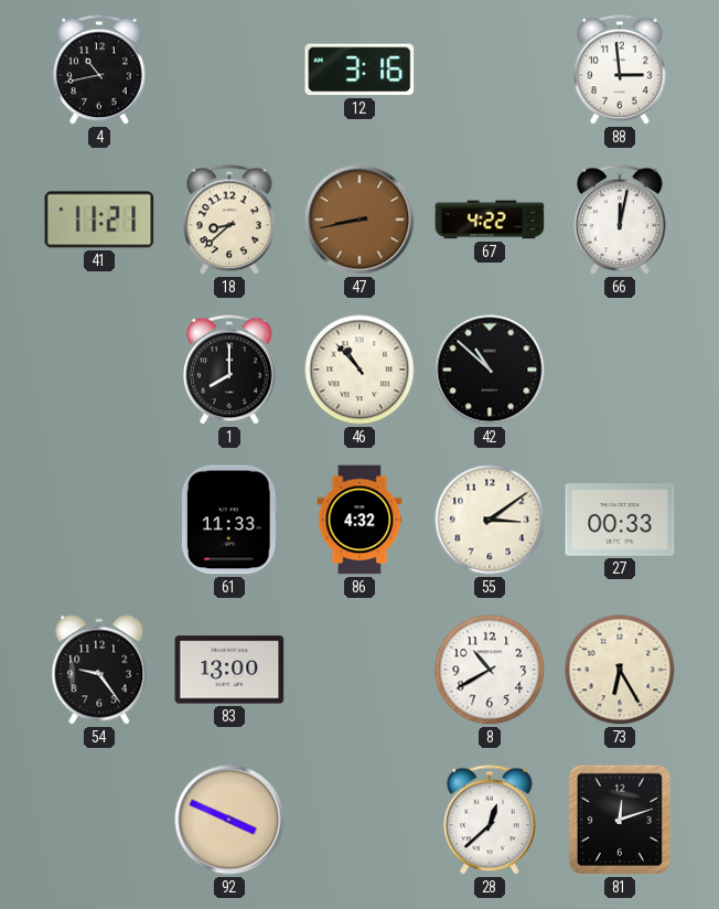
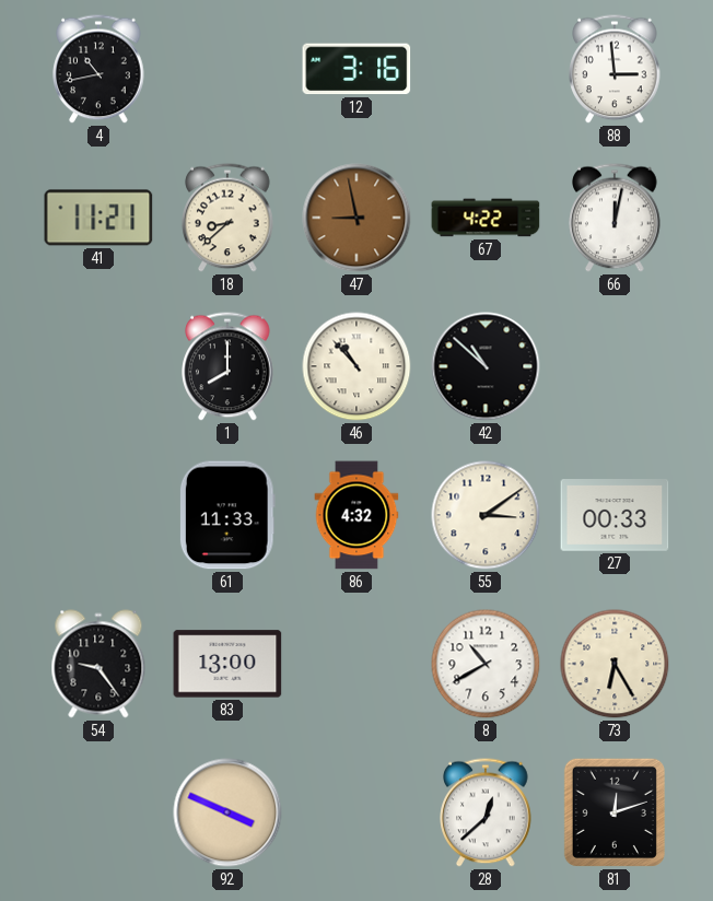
47: 8:43 -> 8:58 (356, 218)
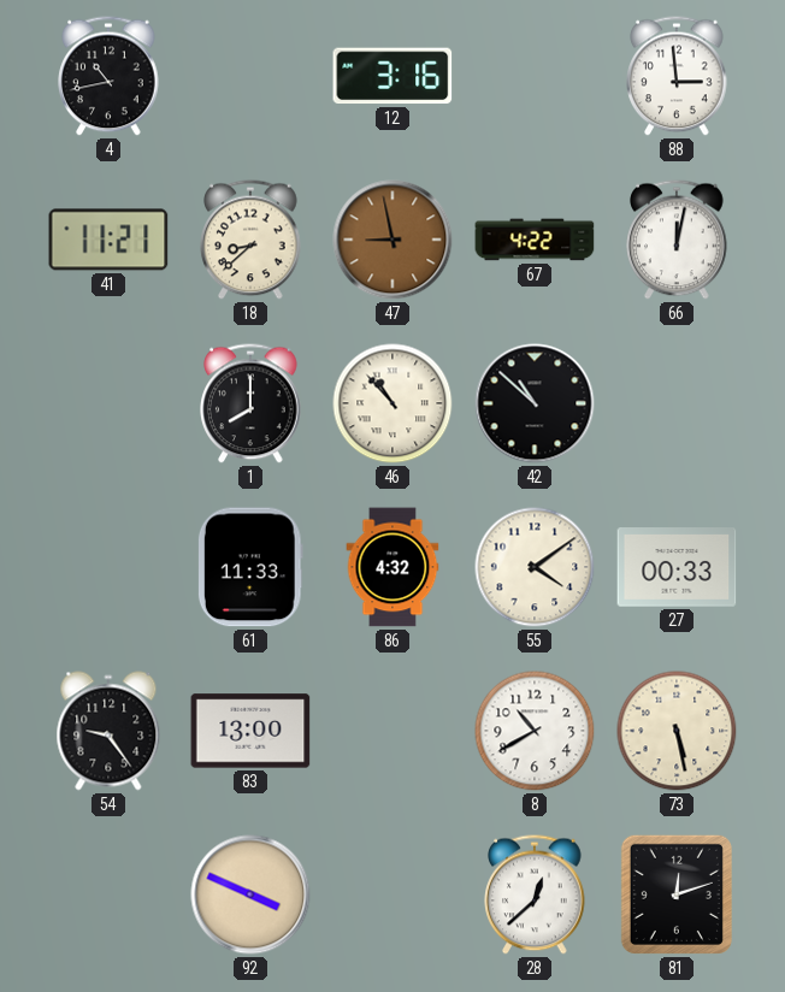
55: 3:09 -> 4:09 (535, 567)
73: 6:25 -> 5:28 (677, 731)
